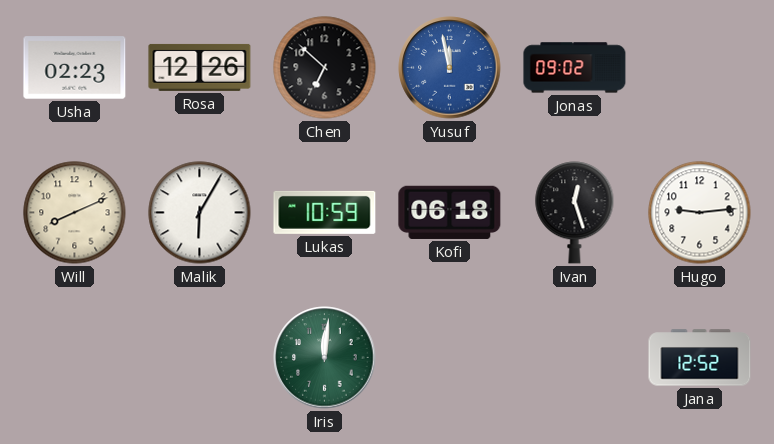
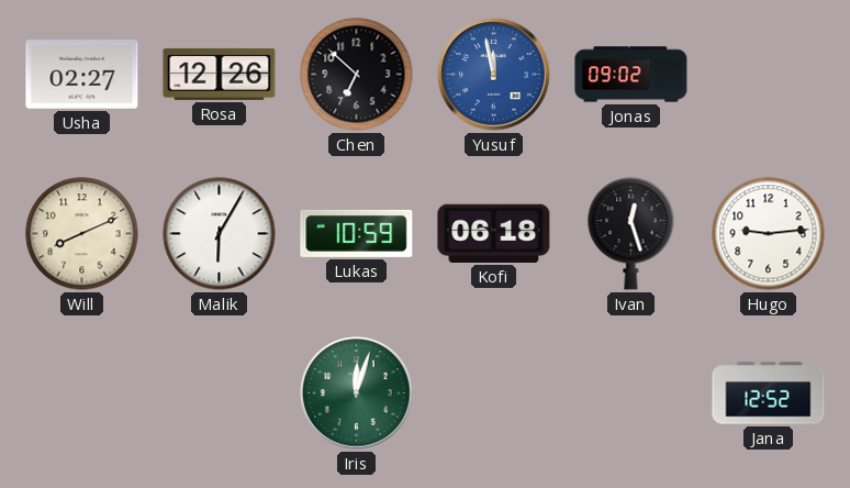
Usha: 02:23 -> 02:27 (82, 75)
Iris: 12:01 -> 12:03 (357, 393)
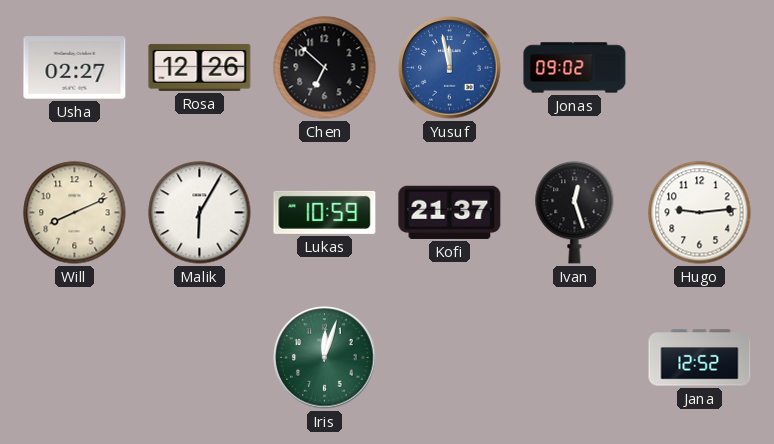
Kofi: 06:18 -> 21:37 (450, 212)
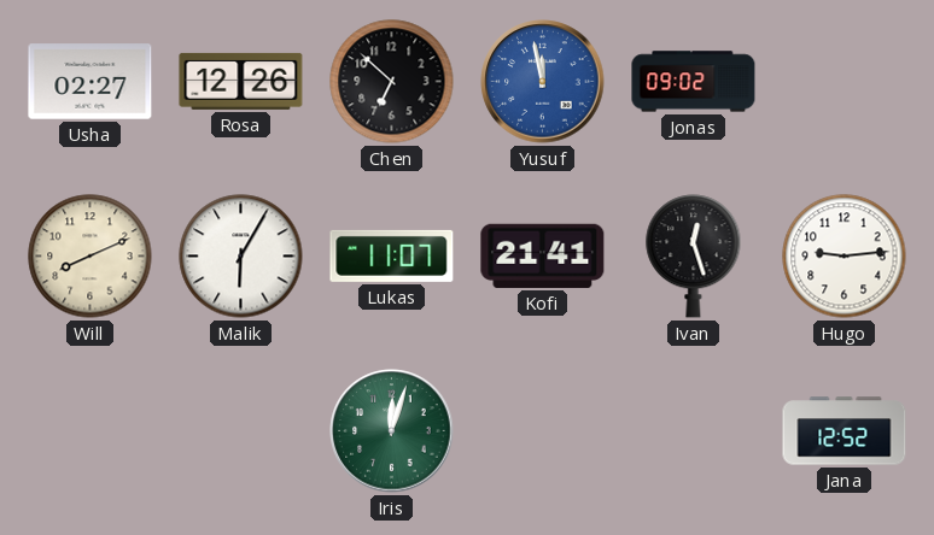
Lukas: 10:59 -> 11:07 (392, 255)
Kofi: 21:37 -> 21:41 (543, 255)
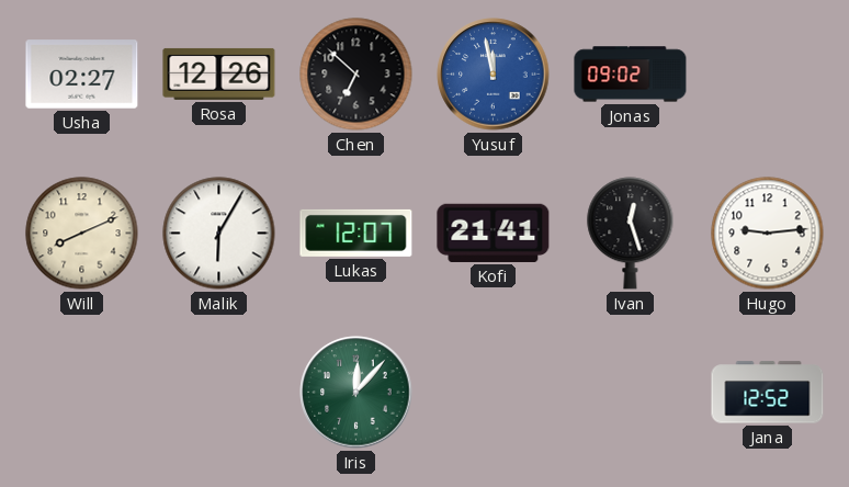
Lukas: 11:07 -> 12:07 (356, 233)
Iris: 12:03 -> 12:07 (356, 393)
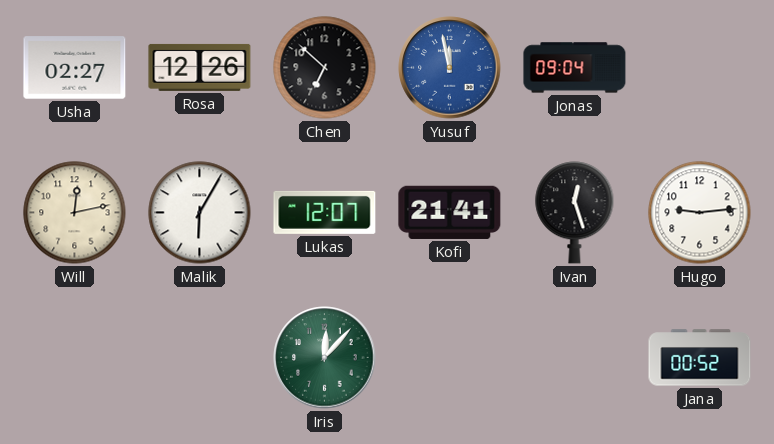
Jonas: 09:02 -> 09:04 (575, 68)
Will: 8:11 -> 12:13 (75, 213)
Jana: 12:52 -> 00:52 (700, 358)
